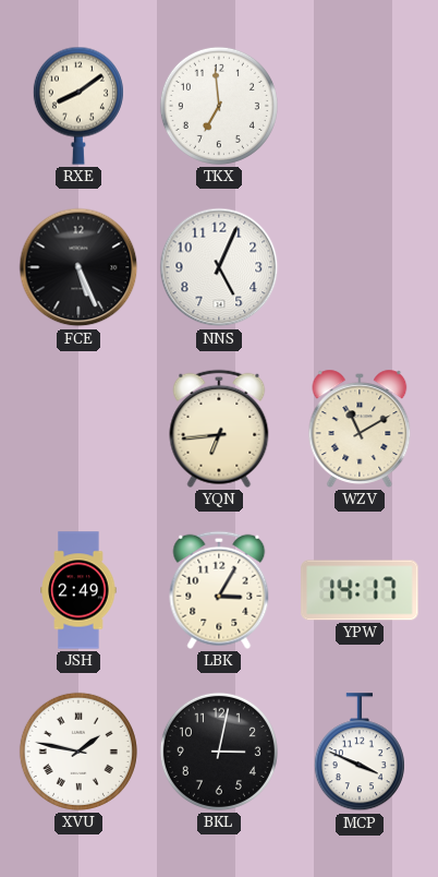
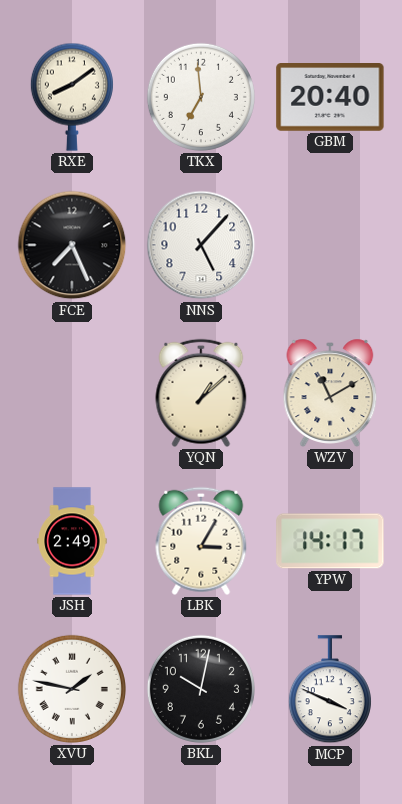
GBM: none -> 20:40 (330, 97)
FCE: 5:26 -> 7:26 (72, 245)
NNS: 5:04 -> 5:07 (201, 245)
YQN: 6:44 -> 1:08 (201, 393)
BKL: 3:02 -> 10:02 (201, 689)
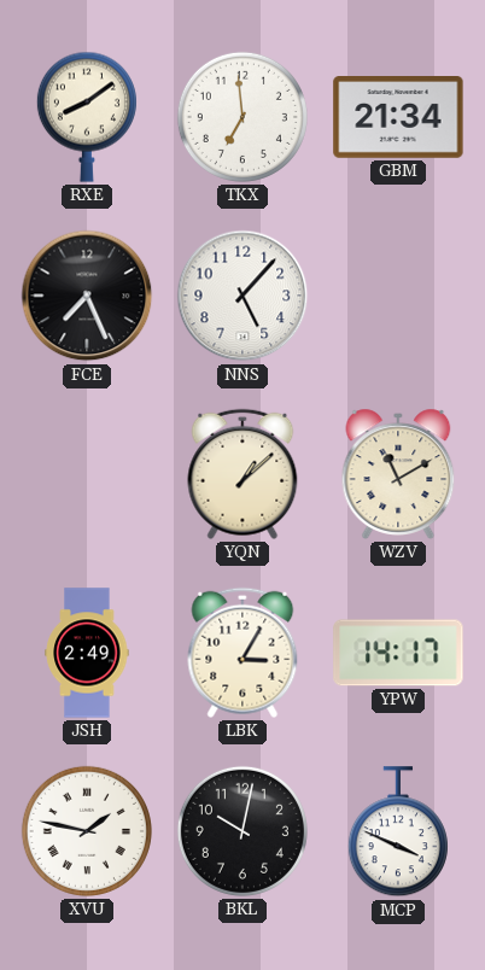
GBM: 20:40 -> 21:34 (398, 117)
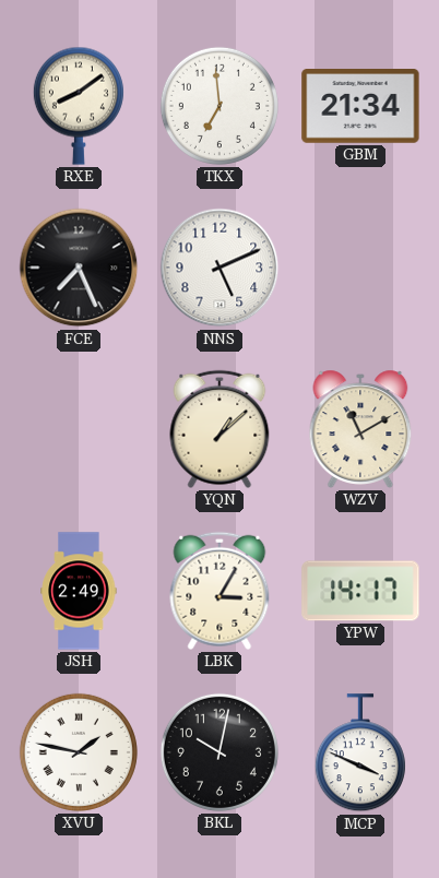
NNS: 5:07 -> 5:11 (220, 268)
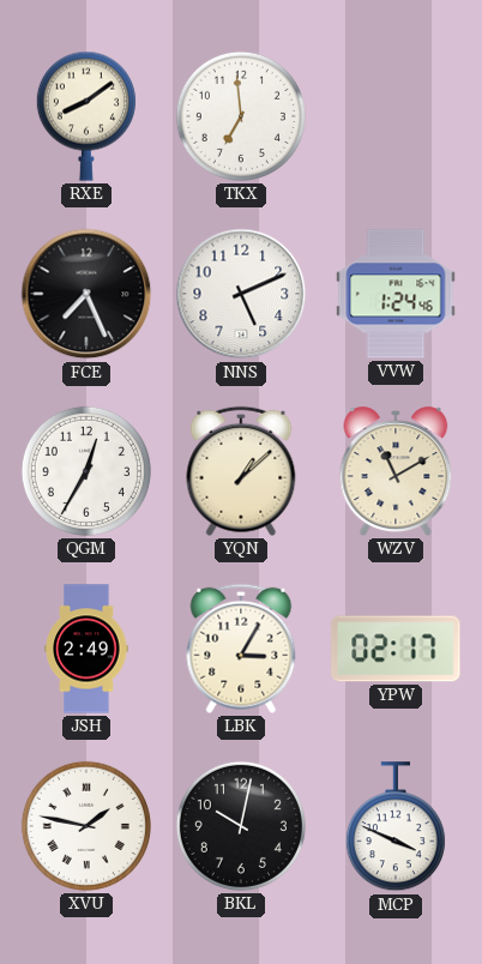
GBM: 21:34 -> none (360, 106)
VVW: none -> 1:24 (396, 294)
QGM: none -> 12:35 (86, 471)
YPW: 14:17 -> 02:17 (396, 649)
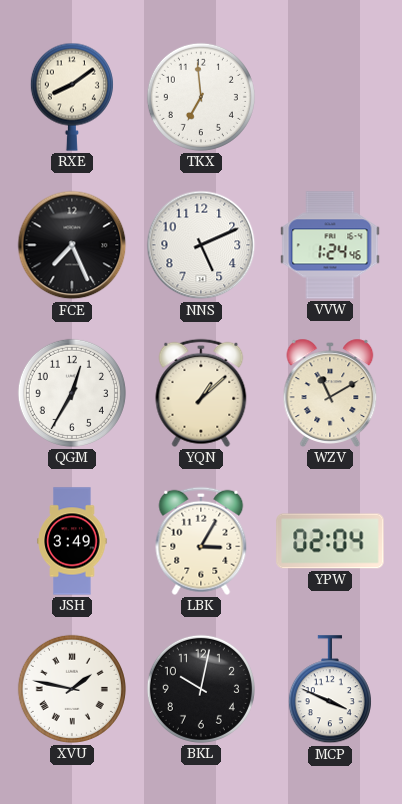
JSH: 2:49 -> 3:49 (72, 541)
YPW: 02:17 -> 02:04 (330, 541)
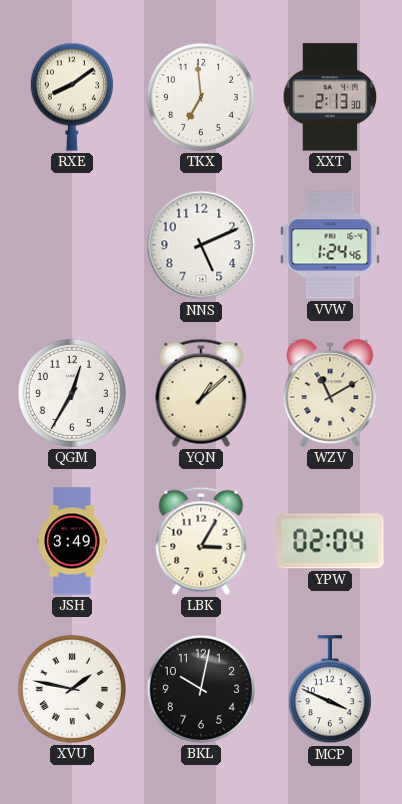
XXT: none -> 2:13 (330, 97)
FCE: 7:26 -> none (72, 245)
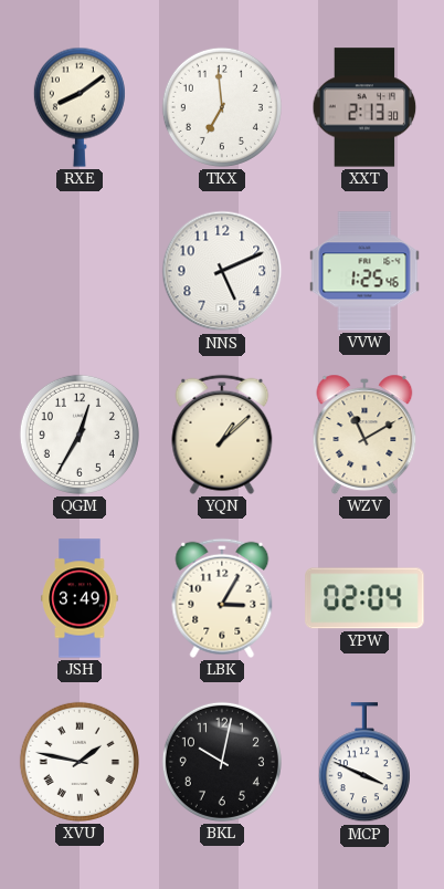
VVW: 1:24 -> 1:25 (364, 271)
